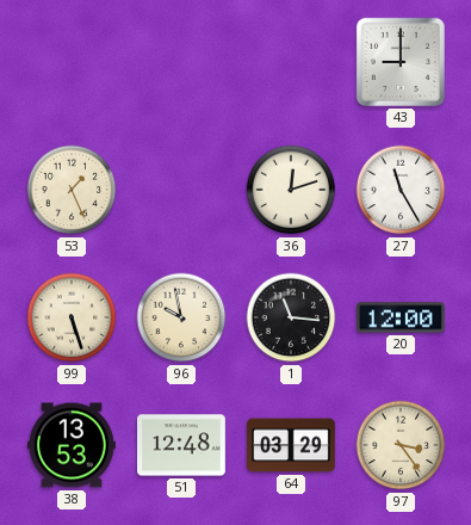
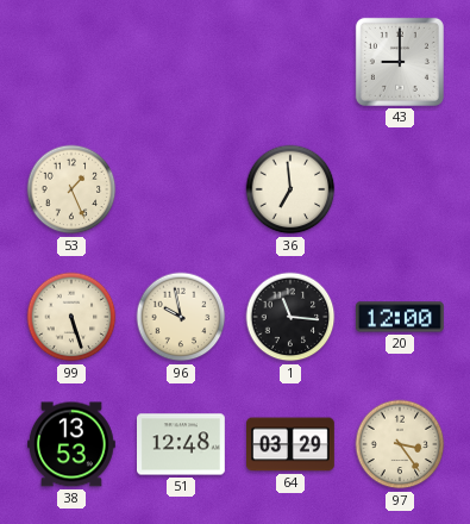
36: 12:12 -> 6:59 (290, 189)
27: 11:25 -> none (401, 190)
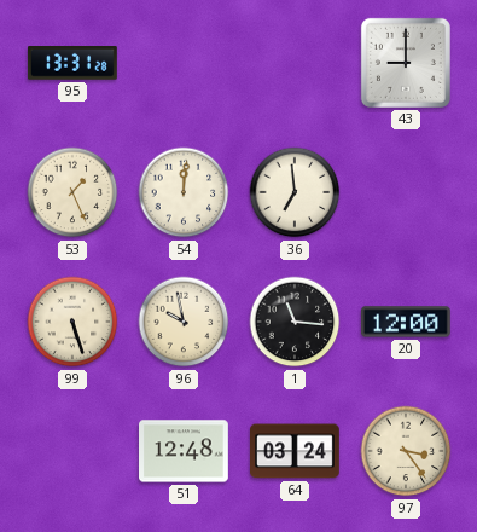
95: none -> 13:31 (72, 64)
54: none -> 12:01 (184, 192)
38: 13:53 -> none (71, 444)
64: 03:29 -> 03:24 (296, 451)
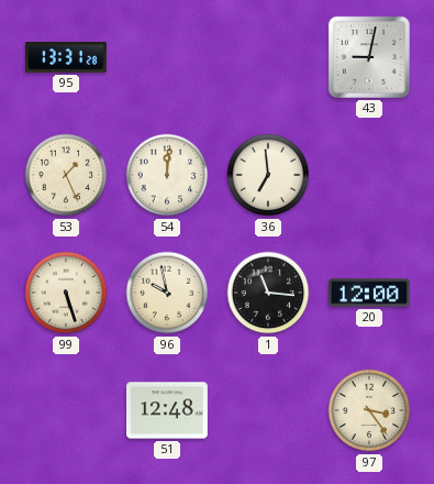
43: 9:00 -> 9:02 (369, 57)
64: 03:24 -> none (296, 451)
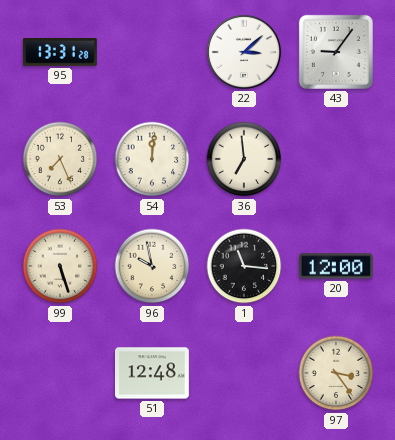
22: none -> 3:08 (244, 52)
43: 9:02 -> 9:06 (336, 52)
53: 1:26 -> 7:26 (60, 159)
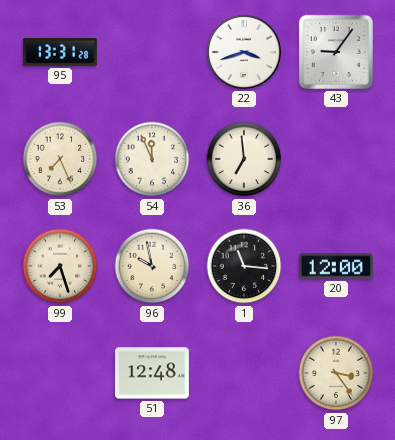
22: 3:08 -> 3:42 (244, 52)
54: 12:01 -> 11:56 (152, 159)
99: 5:27 -> 7:27 (60, 266)
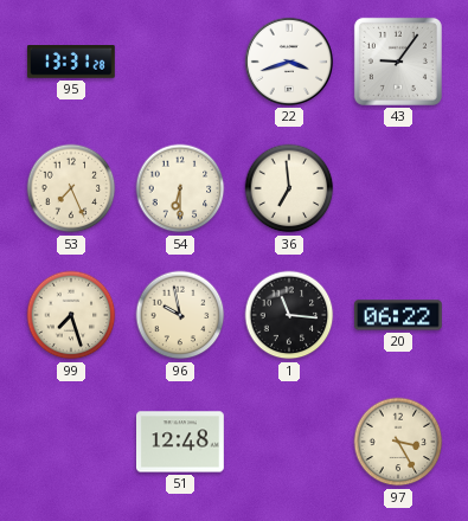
54: 11:56 -> 6:30 (180, 188)
20: 12:00 -> 06:22 (398, 315)
97: 3:24 -> 3:25 (398, 442)
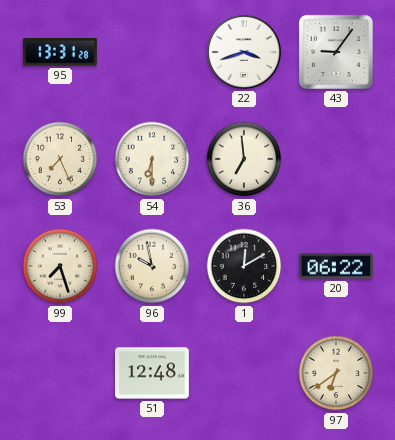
1: 11:16 -> 12:10 (244, 266)
97: 3:25 -> 6:39 (336, 373)
